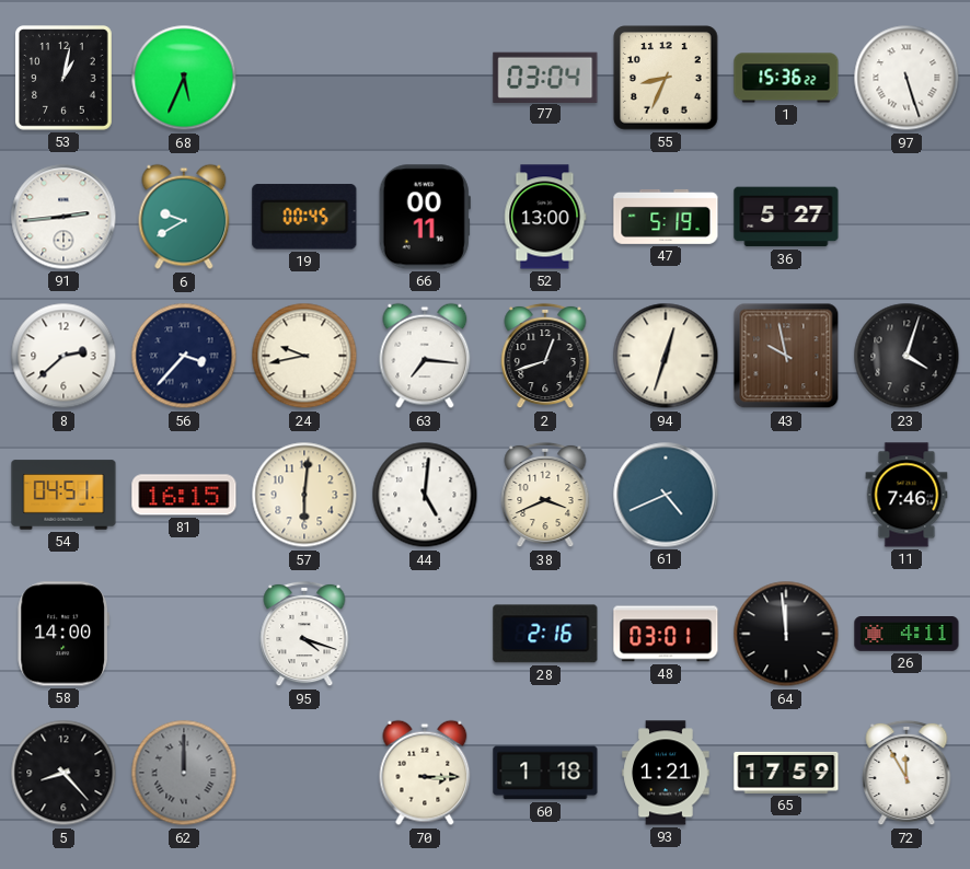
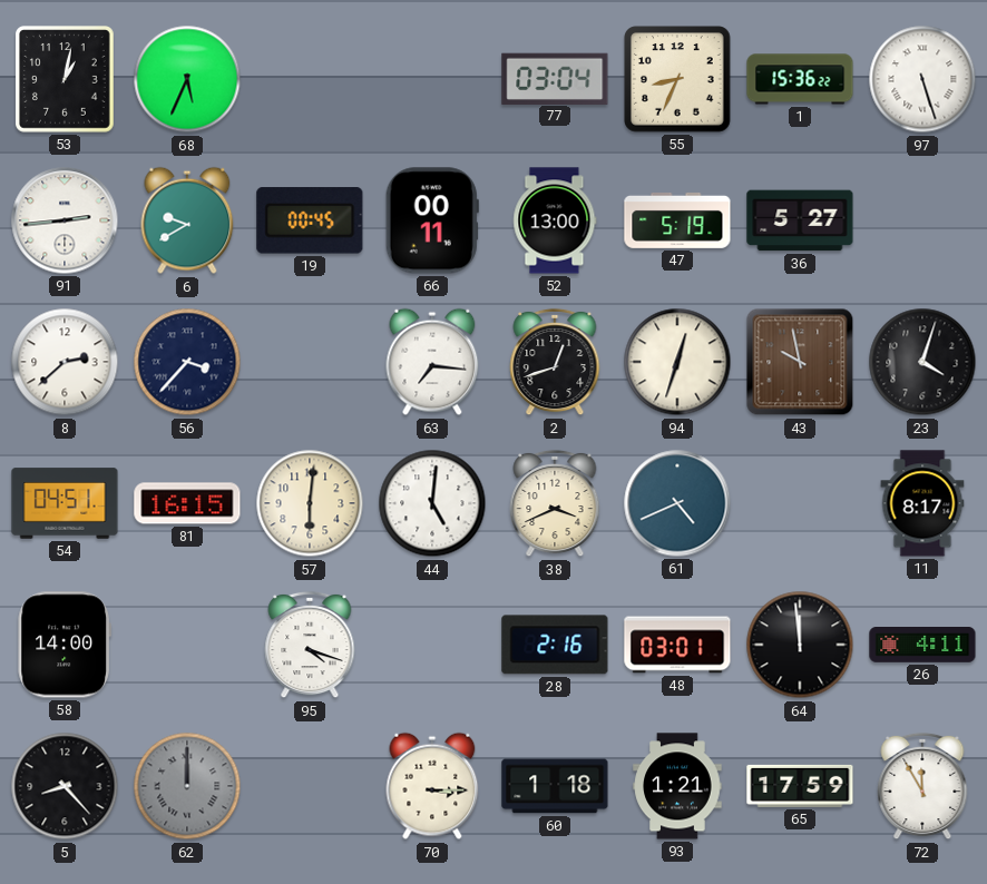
24: 9:43 -> none (304, 356)
11: 7:46 -> 8:17 (922, 503)
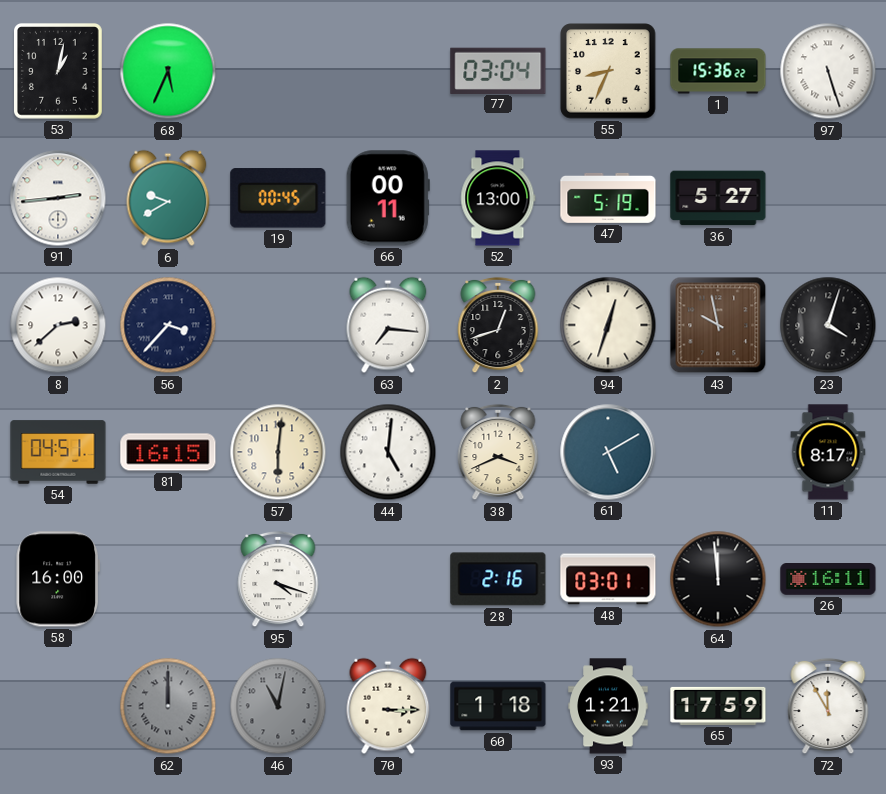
61: 4:41 -> 5:10 (608, 452)
58: 14:00 -> 16:00 (58, 579)
26: 4:11 -> 16:11 (828, 580)
5: 8:23 -> none (65, 786)
46: none -> 11:02 (278, 706)
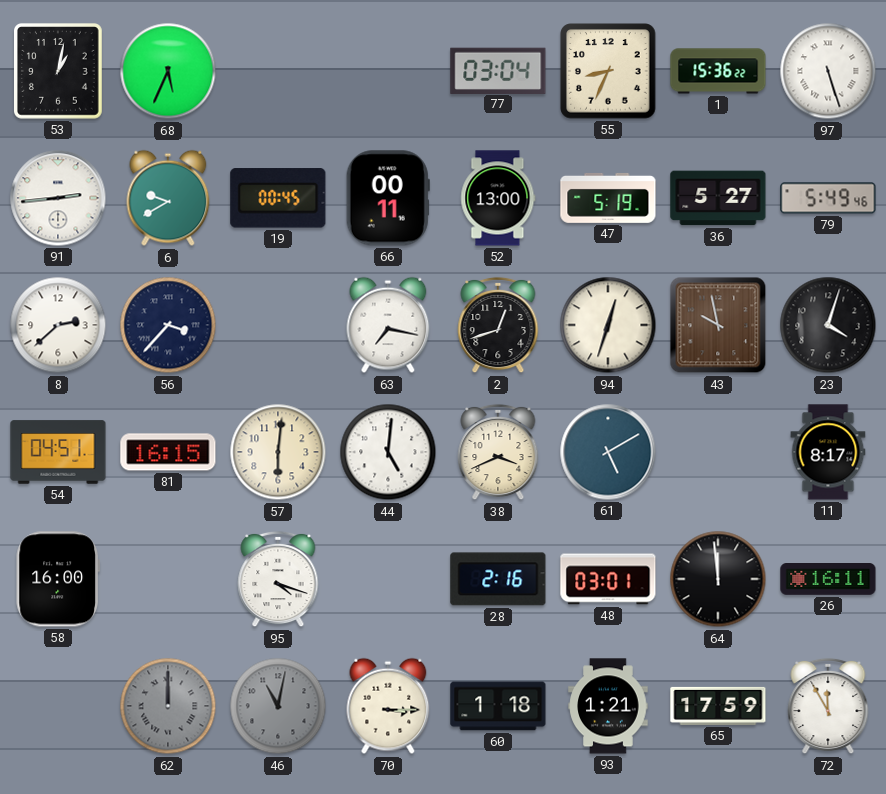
79: none -> 5:49 (828, 198)
63: 7:16 -> 7:17 (388, 325)
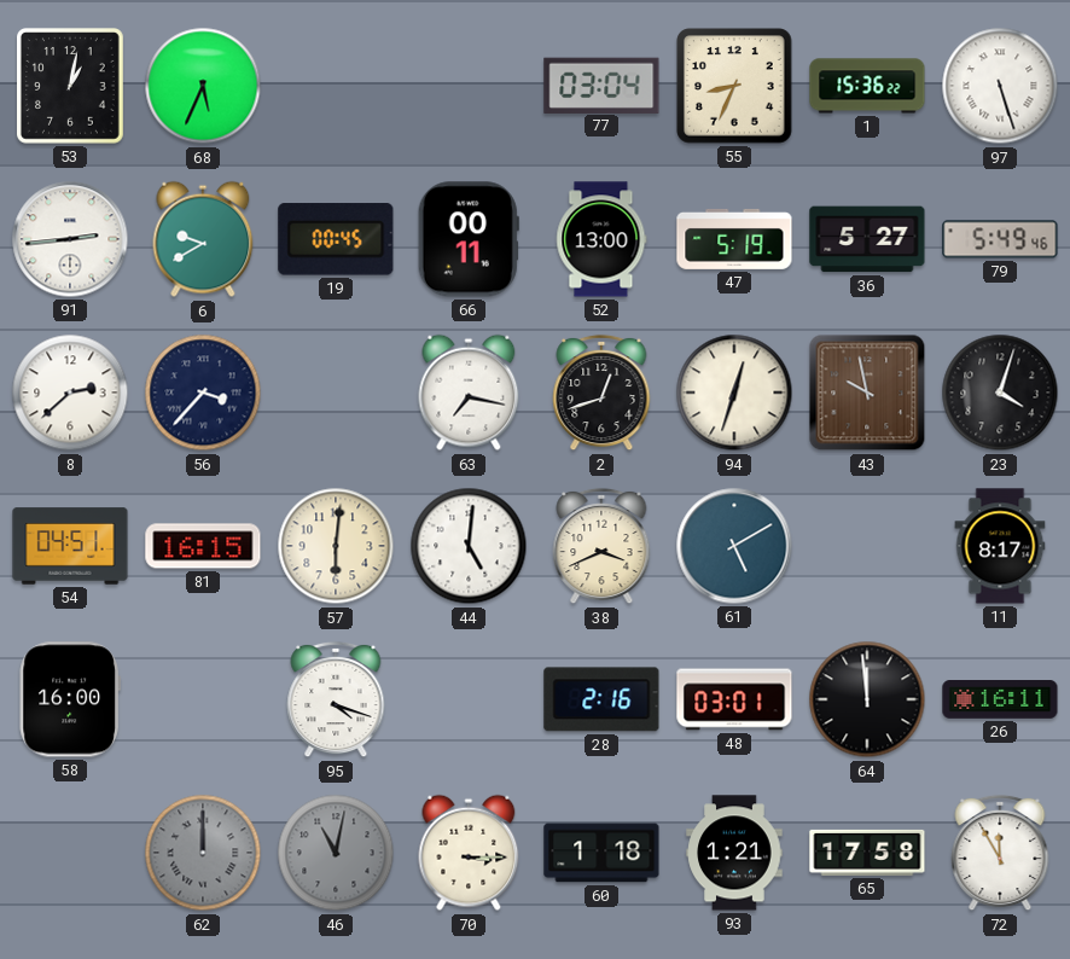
65: 17:59 -> 17:58 (867, 853)
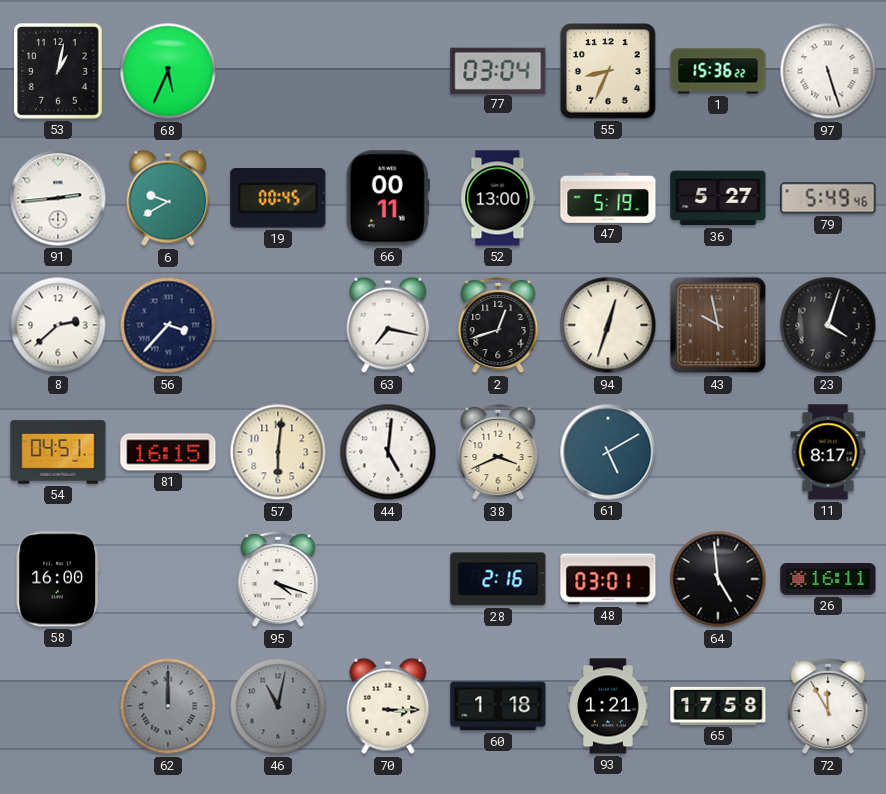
64: 11:59 -> 4:59 (718, 579)
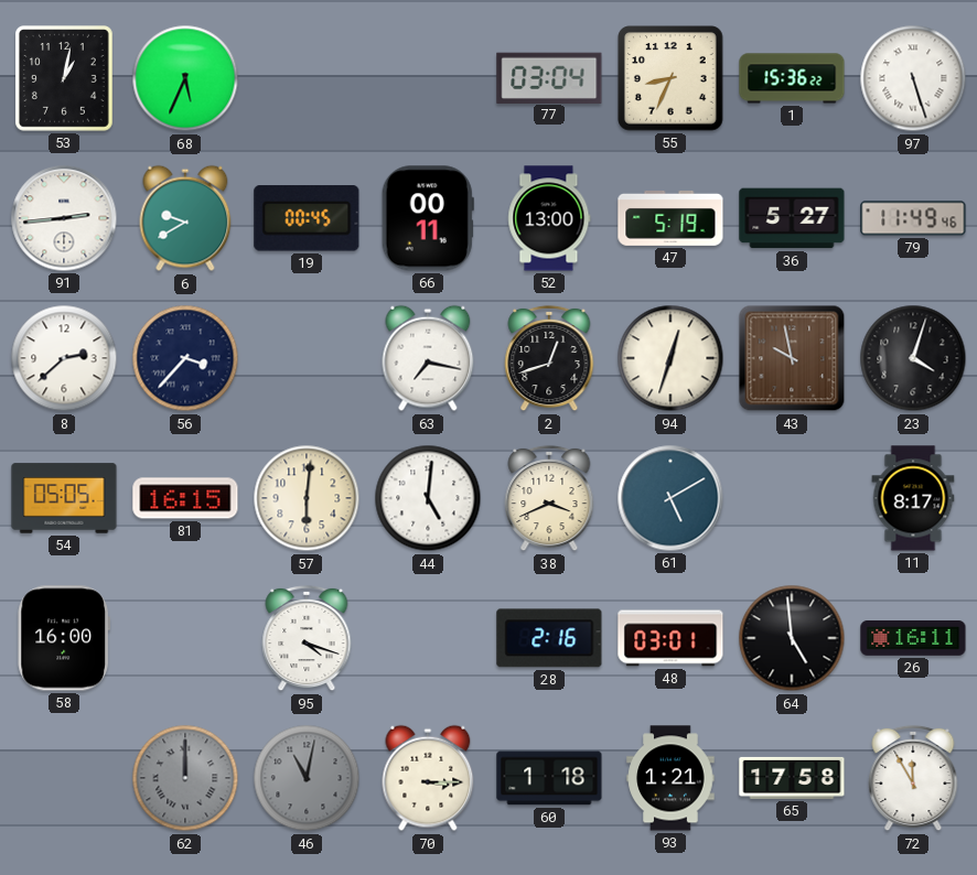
79: 5:49 -> 11:49 (913, 218)
54: 04:51 -> 05:05 (64, 498)
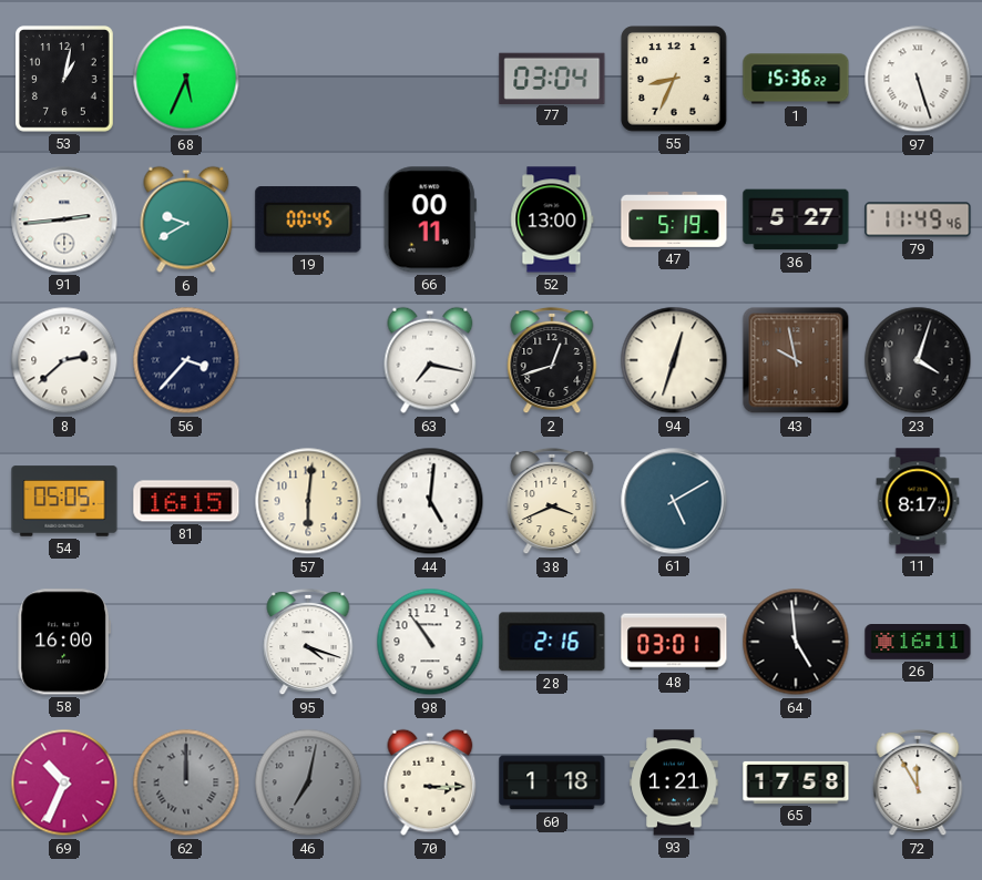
98: none -> 10:54 (430, 642)
69: none -> 10:34 (64, 782)
46: 11:02 -> 7:02 (308, 782)
